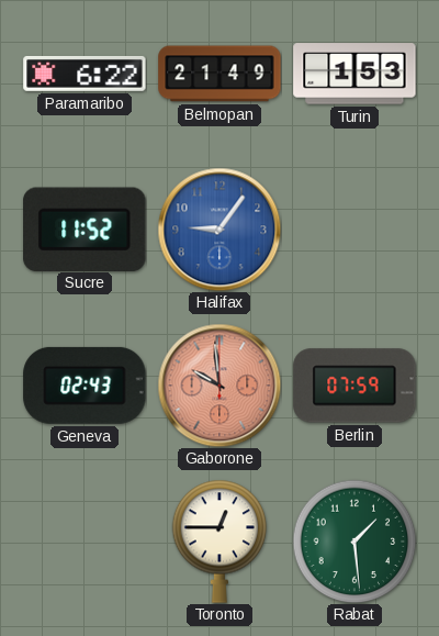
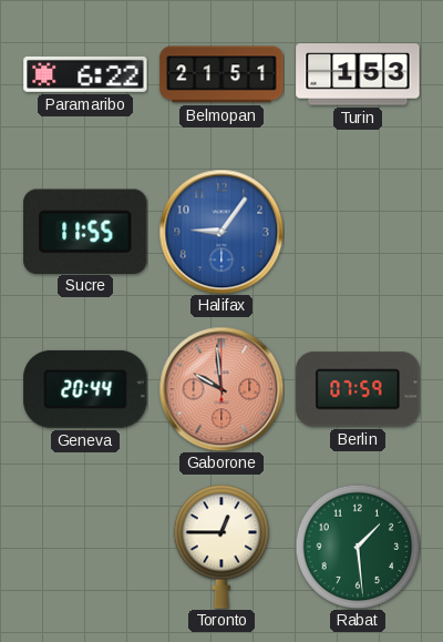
Belmopan: 21:49 -> 21:51 (221, 74)
Sucre: 11:52 -> 11:55 (85, 231)
Geneva: 02:43 -> 20:44 (85, 389)
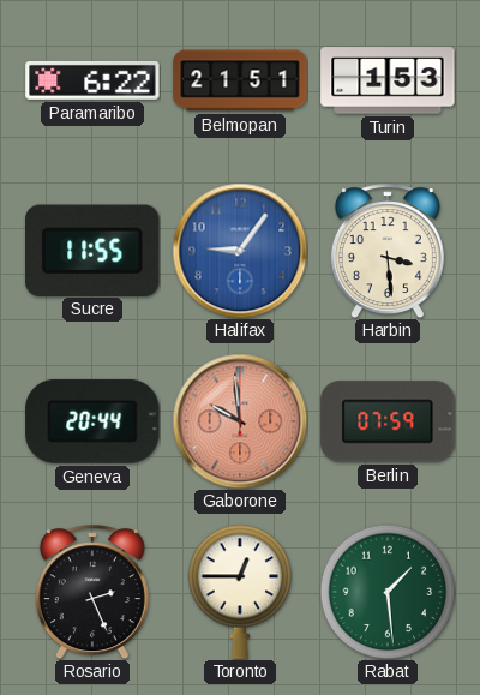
Harbin: none -> 3:29 (388, 251)
Rosario: none -> 2:26 (92, 592)
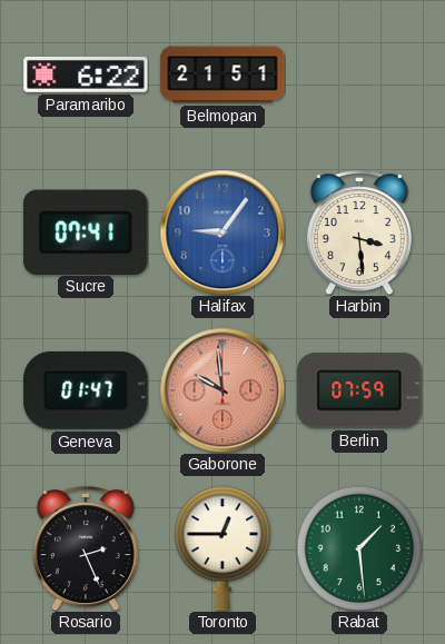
Turin: 1:53 -> none (388, 80)
Sucre: 11:55 -> 07:41 (86, 231)
Geneva: 20:44 -> 01:47 (86, 390)
